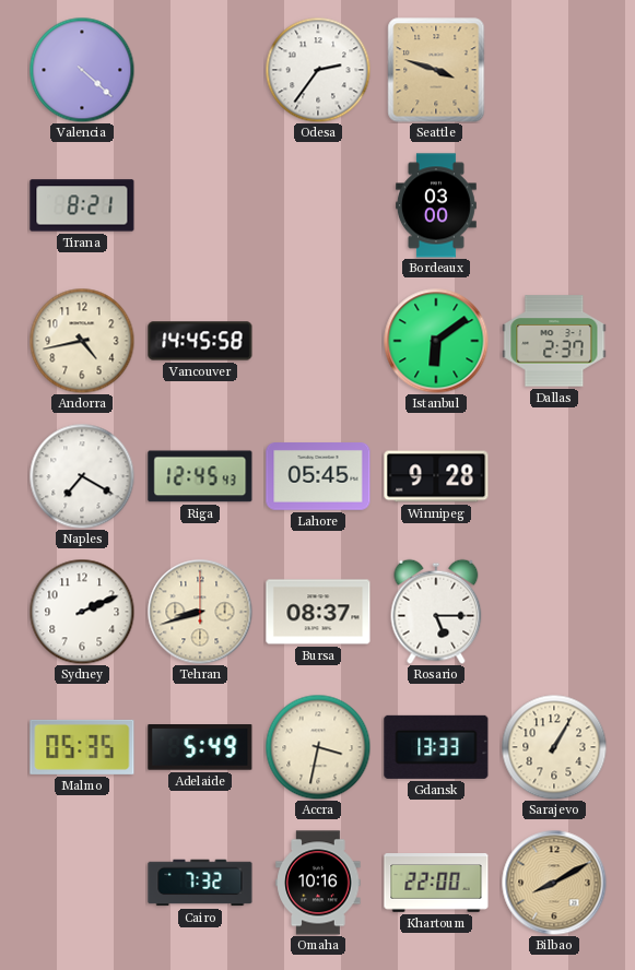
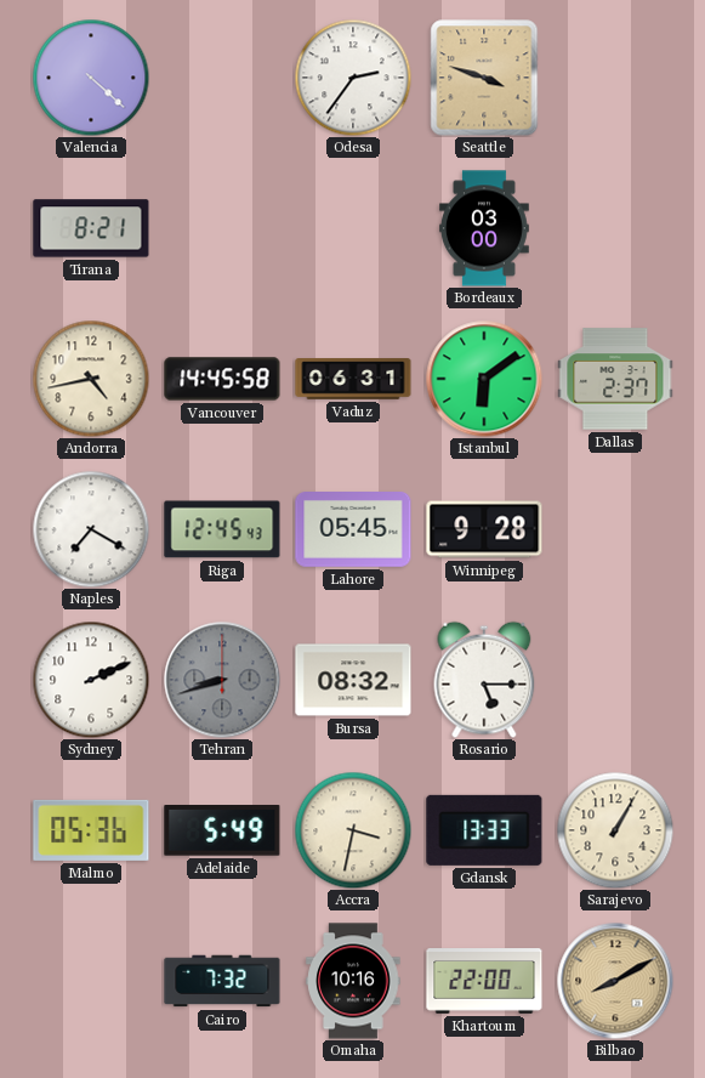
Vaduz: none -> 06:31 (353, 380)
Tehran dial: cream -> grey (222, 680)
Bursa: 08:37 -> 08:32 (353, 680)
Malmo: 05:35 -> 05:36 (91, 830)
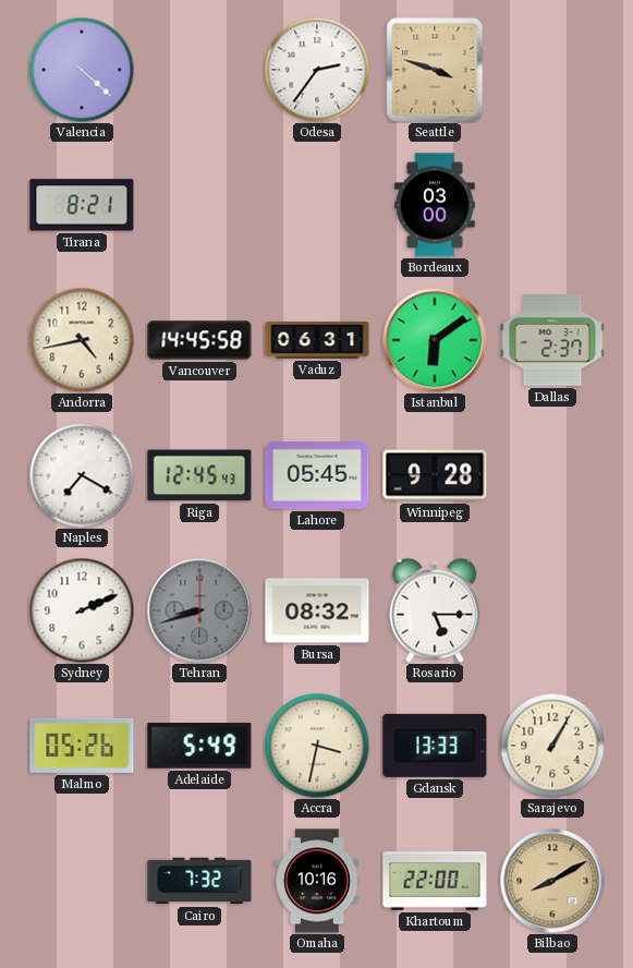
Malmo: 05:36 -> 05:26 (82, 746)
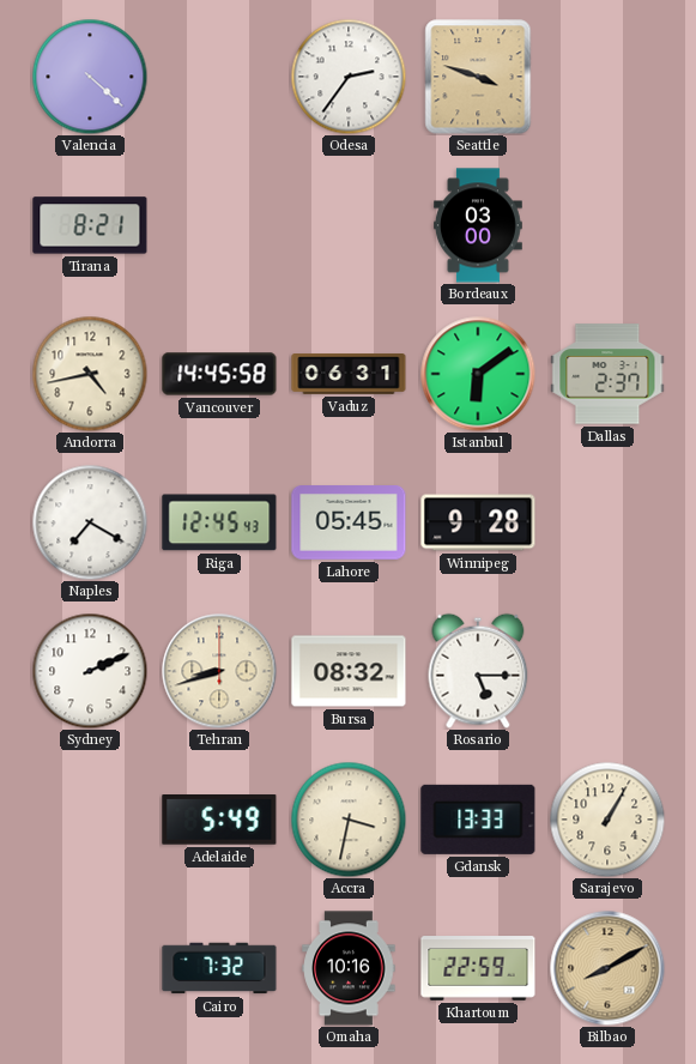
Tehran dial: grey -> cream (219, 671)
Malmo: 05:26 -> none (82, 746)
Khartoum: 22:00 -> 22:59 (478, 968)
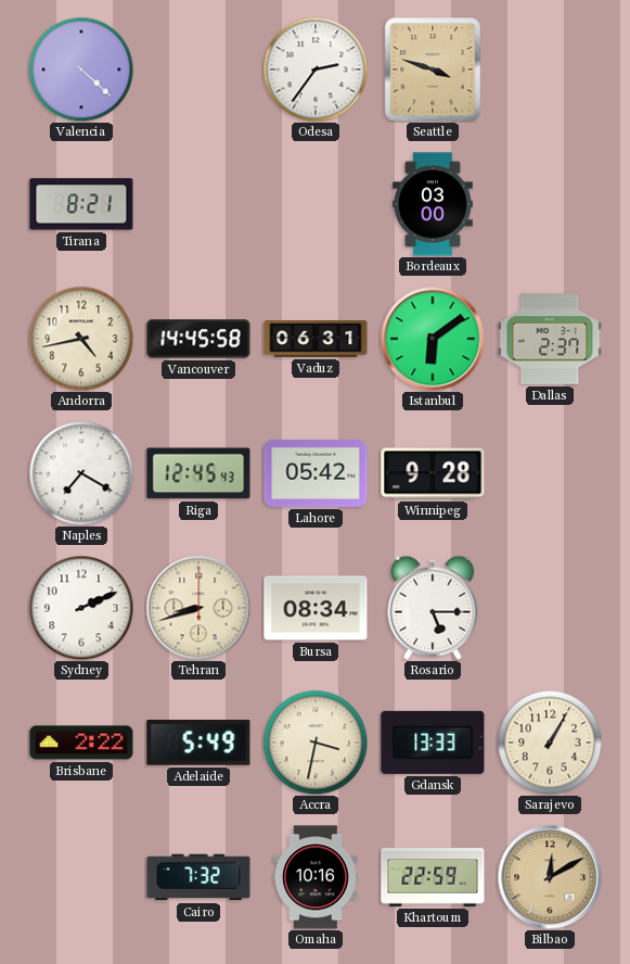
Lahore: 05:45 -> 05:42 (316, 474)
Bursa: 08:32 -> 08:34 (316, 608)
Brisbane: none -> 2:22 (81, 743)
Bilbao: 8:10 -> 12:10 (550, 877)
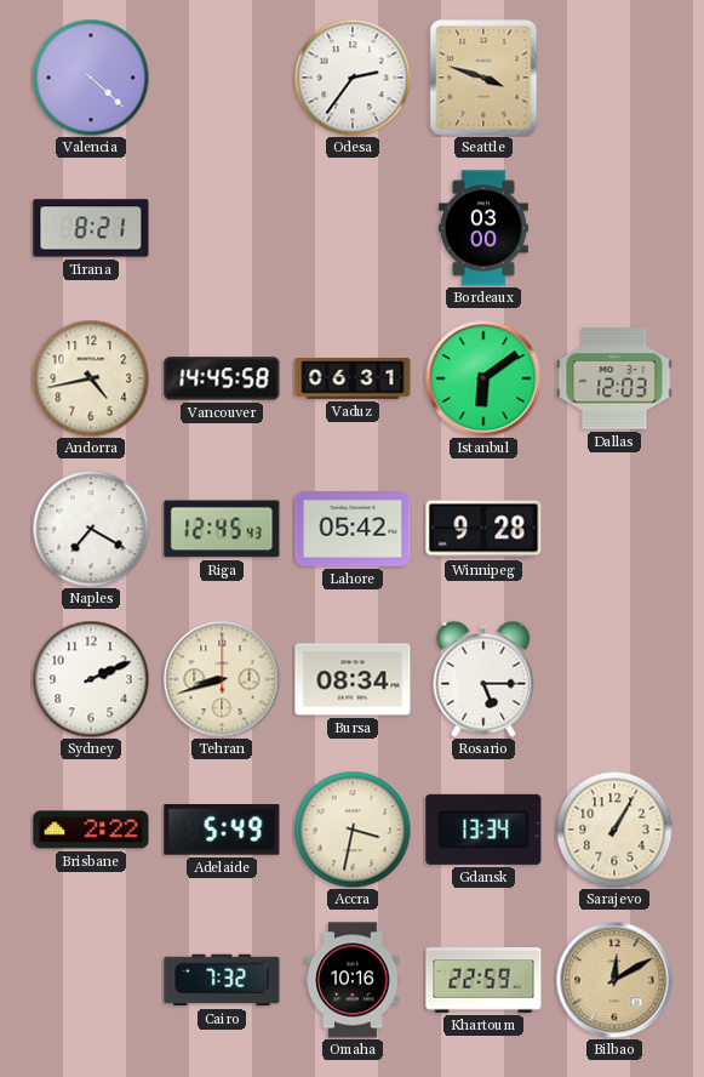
Dallas: 2:37 -> 12:03 (614, 378)
Gdansk: 13:33 -> 13:34 (483, 830)
